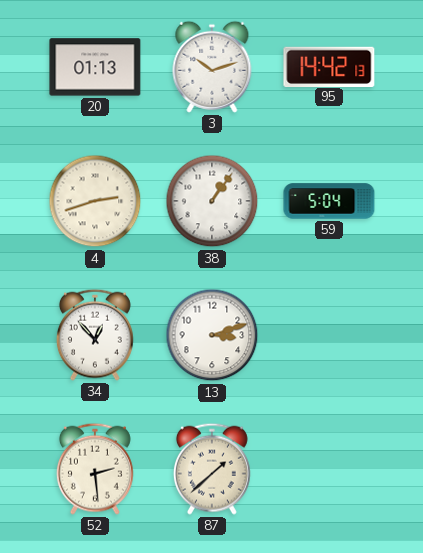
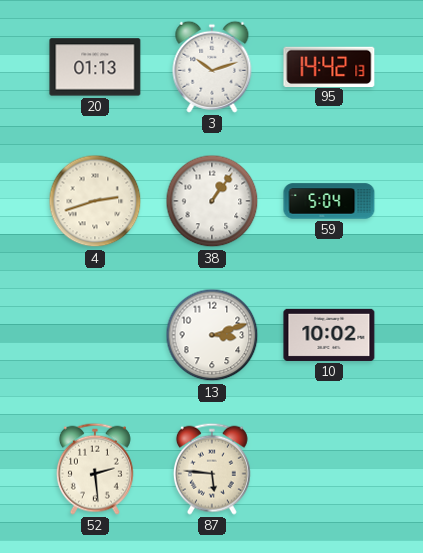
34: 12:53 -> none (95, 335)
10: none -> 10:02 (329, 335)
87: 1:38 -> 5:46 (212, 469)
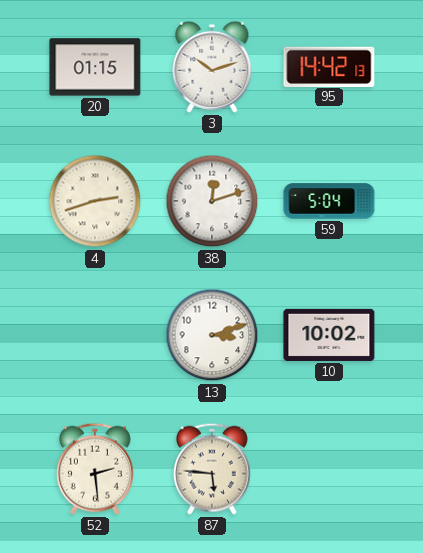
20: 01:13 -> 01:15 (95, 67)
38: 1:06 -> 12:12 (212, 201)
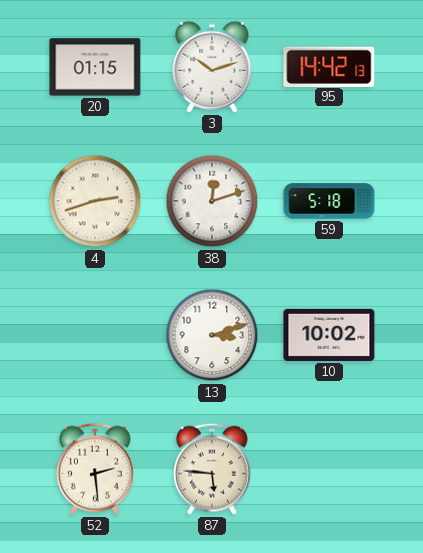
59: 5:04 -> 5:18 (329, 201)
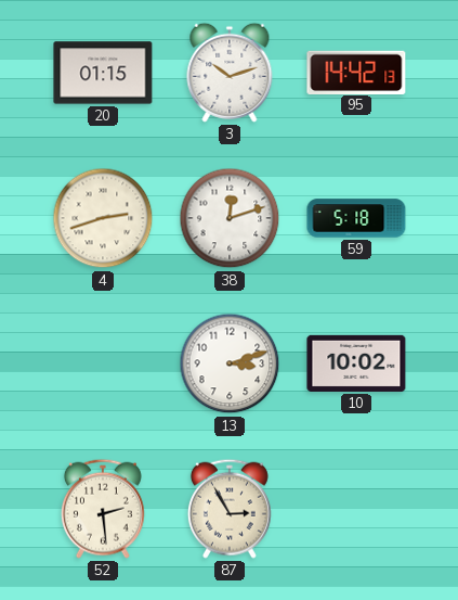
87: 5:46 -> 2:55 (230, 509)
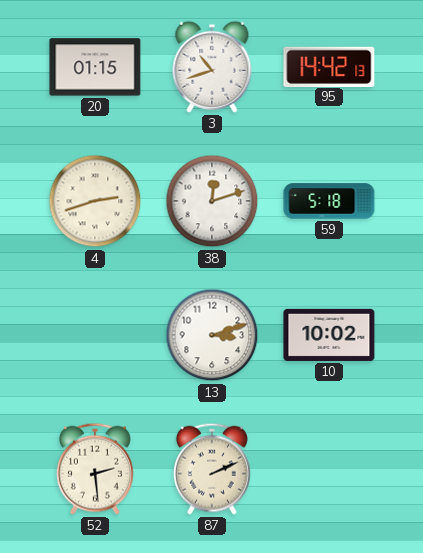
3: 10:12 -> 10:42 (212, 67)
87: 2:55 -> 2:11 (212, 469)
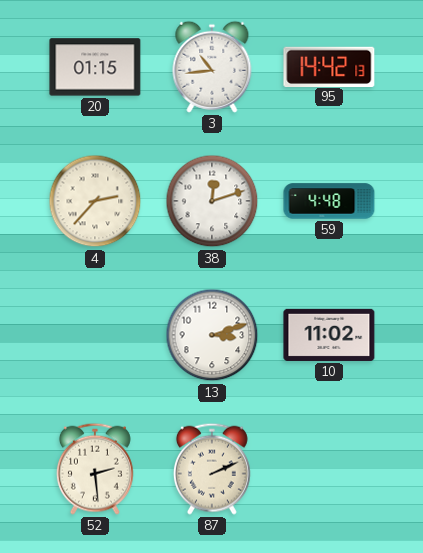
3: 10:42 -> 10:44 (212, 67)
4: 2:42 -> 2:37 (95, 201)
59: 5:18 -> 4:48 (329, 201)
10: 10:02 -> 11:02 (329, 335)
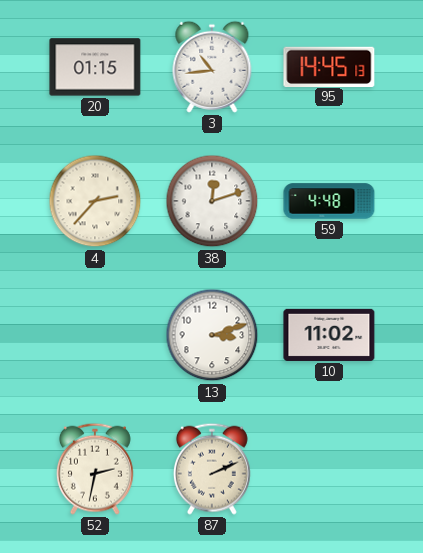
95: 14:42 -> 14:45 (329, 66)
52: 2:29 -> 2:32 (95, 469)
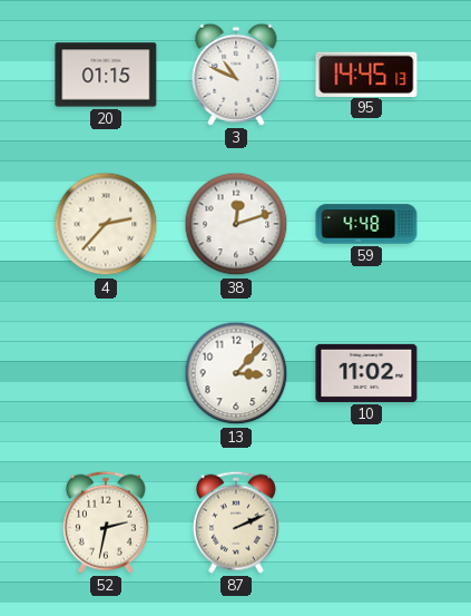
3: 10:44 -> 10:49 (236, 75)
13: 3:12 -> 3:07 (236, 373)
